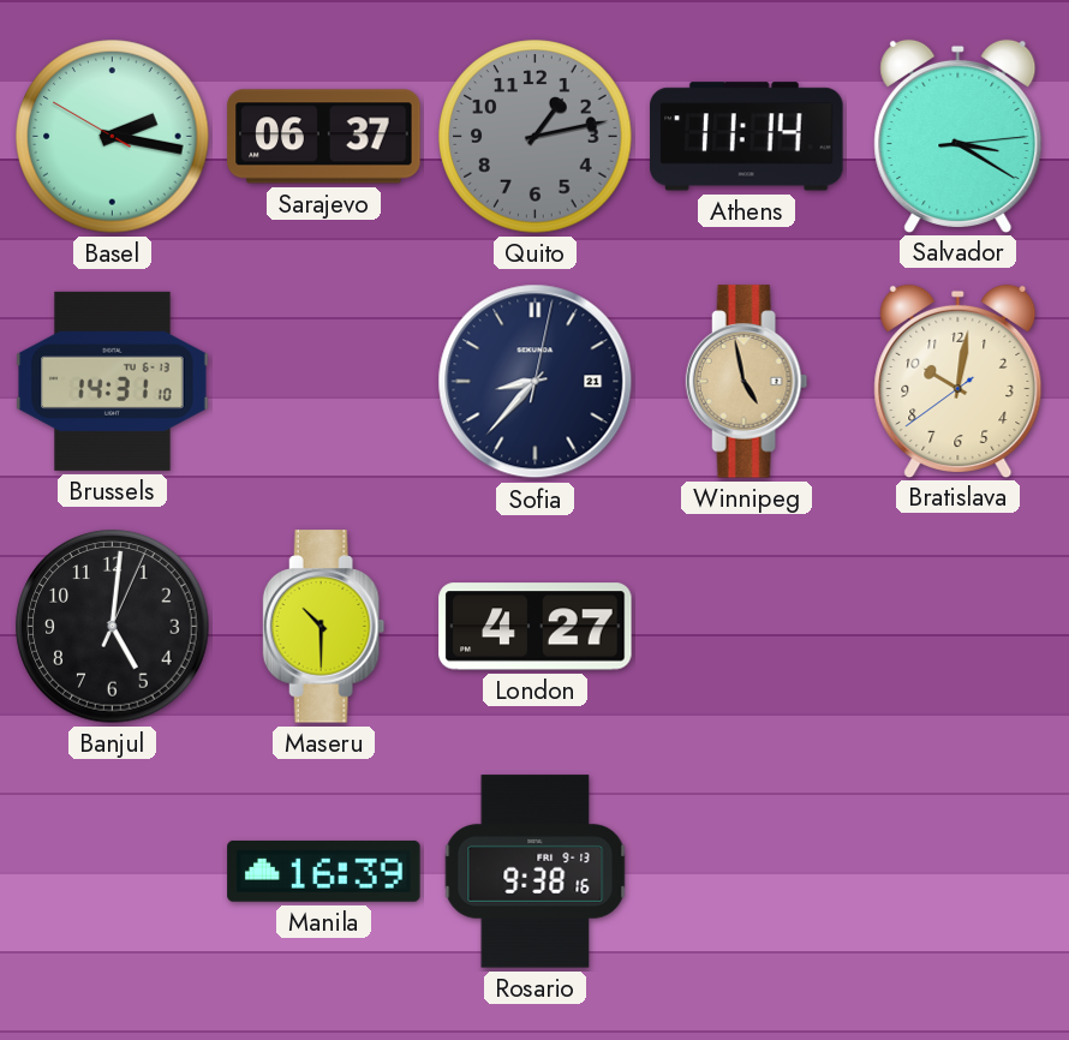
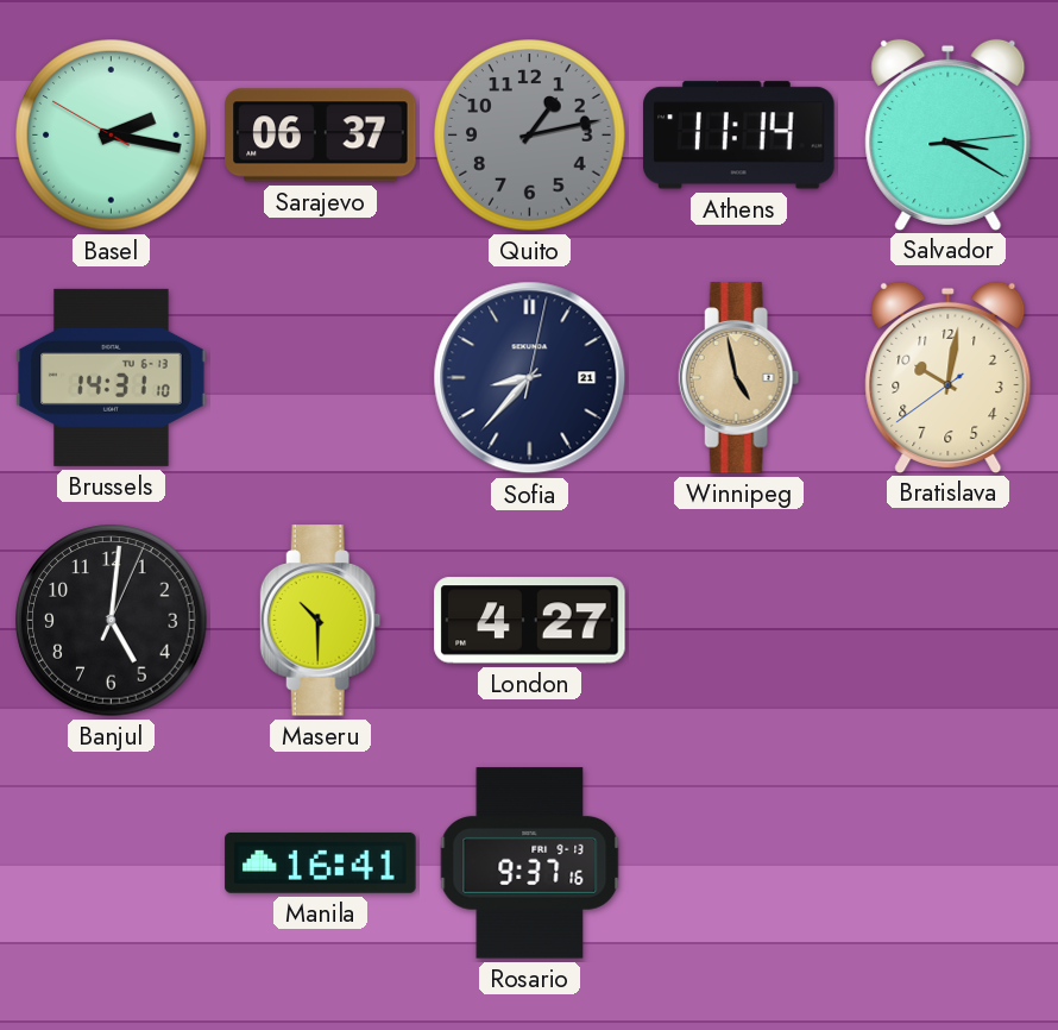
Manila: 16:39 -> 16:41 (321, 862)
Rosario: 9:38 -> 9:37 (530, 863)
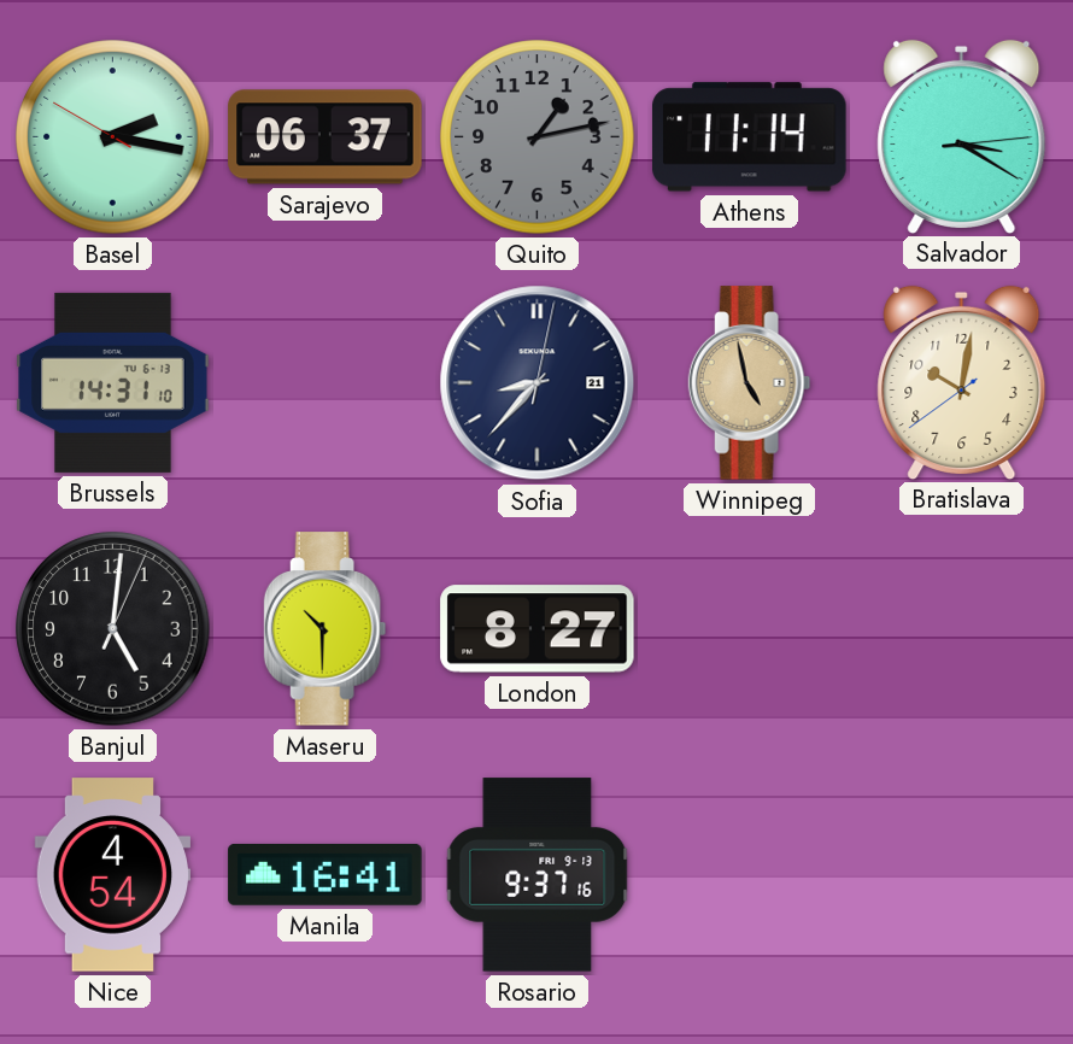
London: 4:27 -> 8:27 (538, 629)
Nice: none -> 4:54 (113, 875)
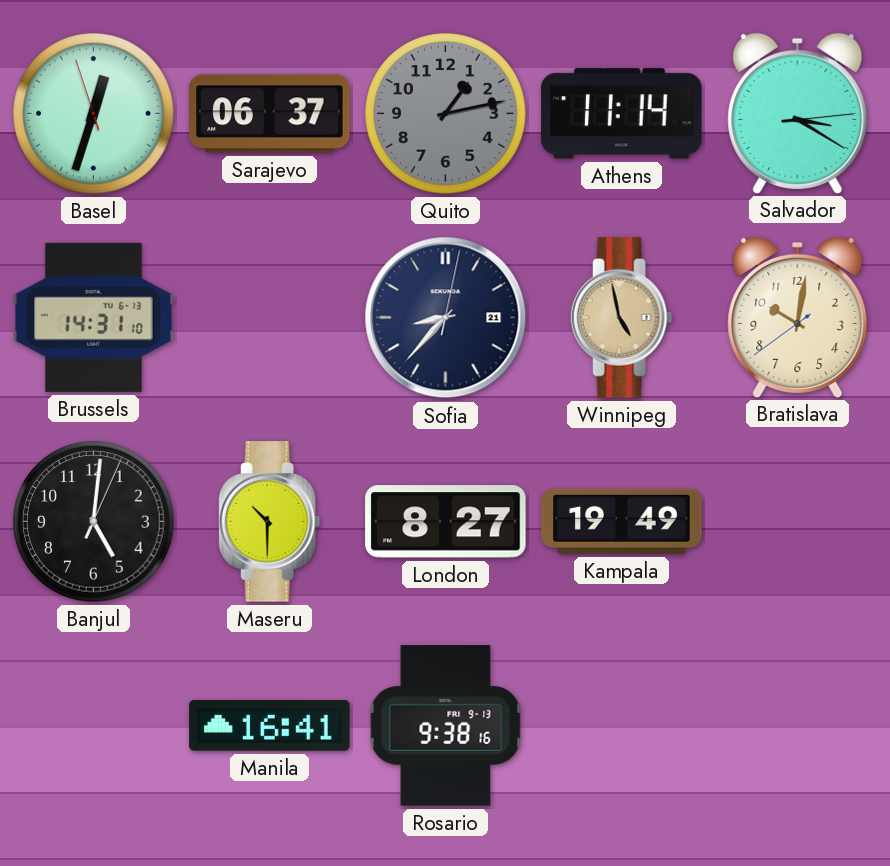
Basel: 2:16 -> 12:32 (94, 114)
Kampala: none -> 19:49 (622, 521)
Nice: 4:54 -> none (113, 875)
Rosario: 9:37 -> 9:38 (446, 726)
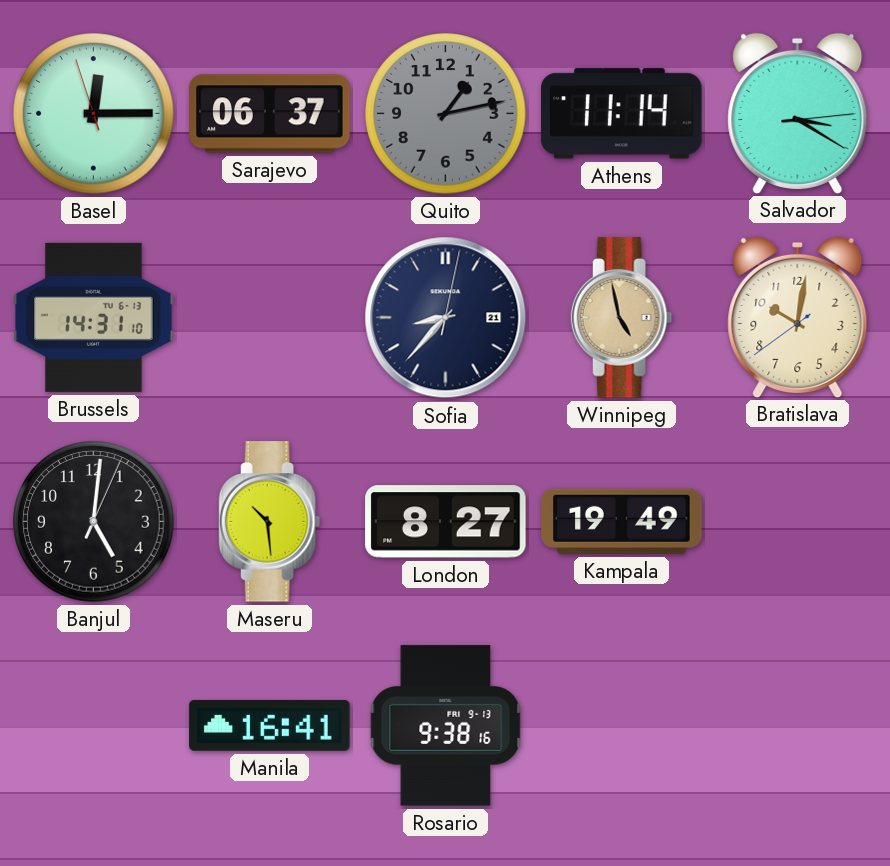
Basel: 12:32 -> 12:14 (94, 114)
Maseru: 10:30 -> 10:29 (270, 522)
